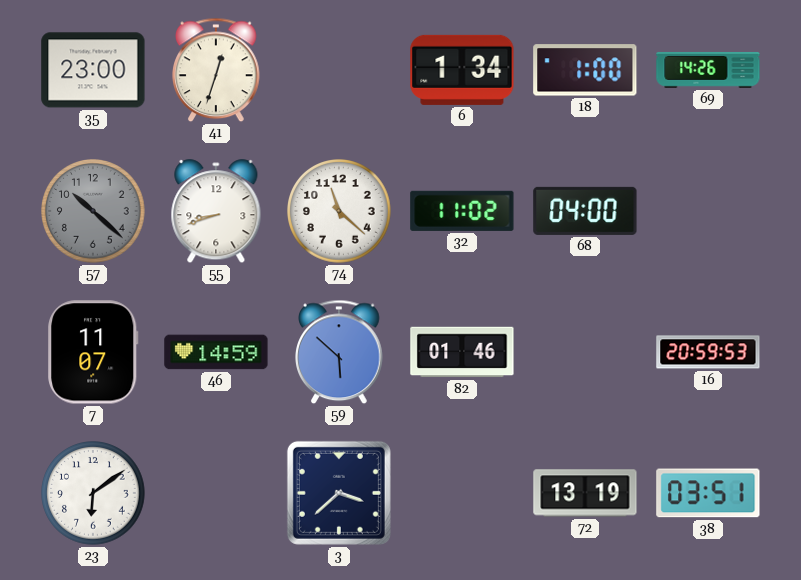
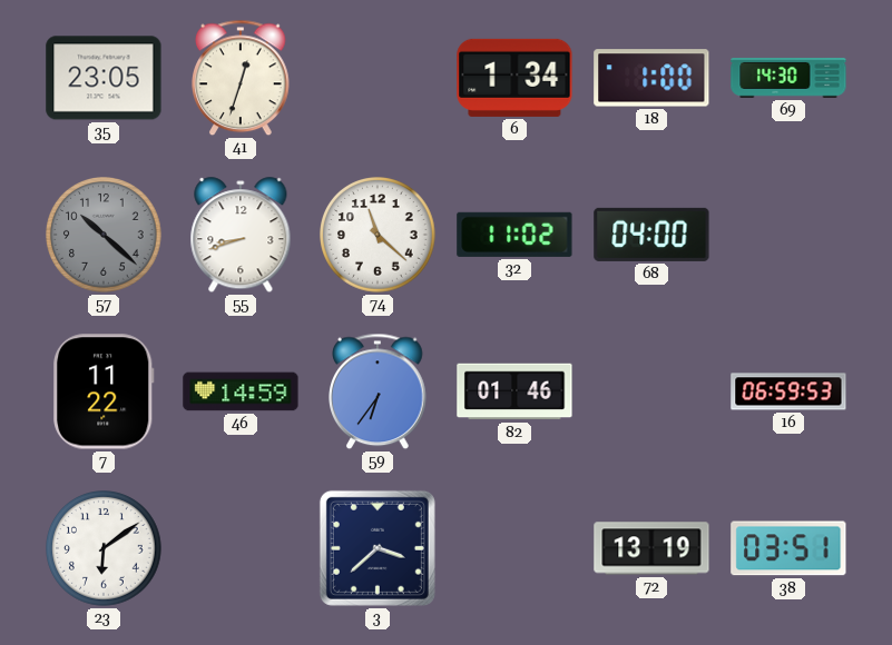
35: 23:00 -> 23:05 (104, 78)
69: 14:26 -> 14:30 (788, 78)
7: 11:07 -> 11:22 (104, 391)
59: 5:52 -> 6:36 (379, 391)
16: 20:59 -> 06:59 (788, 391)
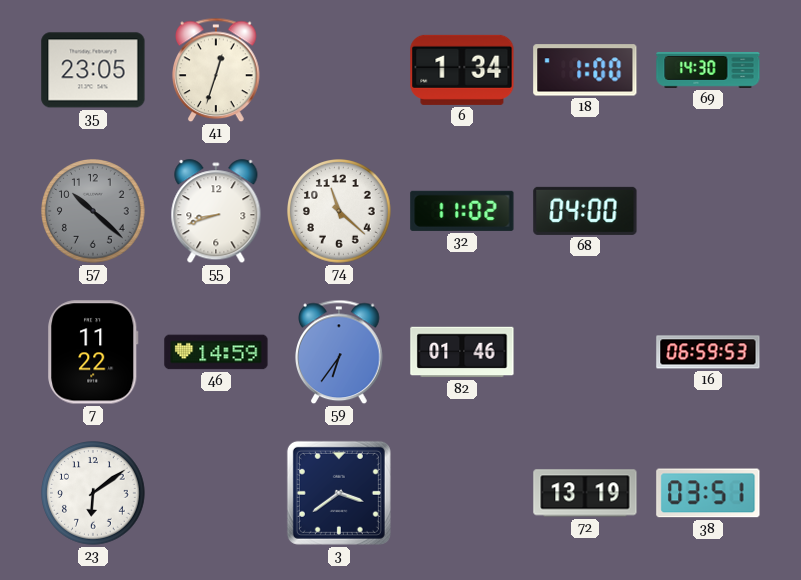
3: 3:38 -> 3:39 (339, 493)
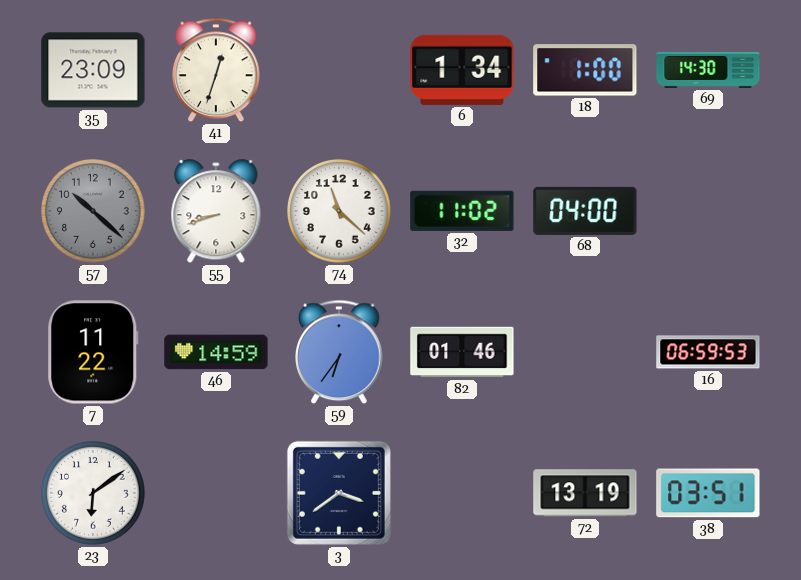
35: 23:05 -> 23:09 (93, 70)
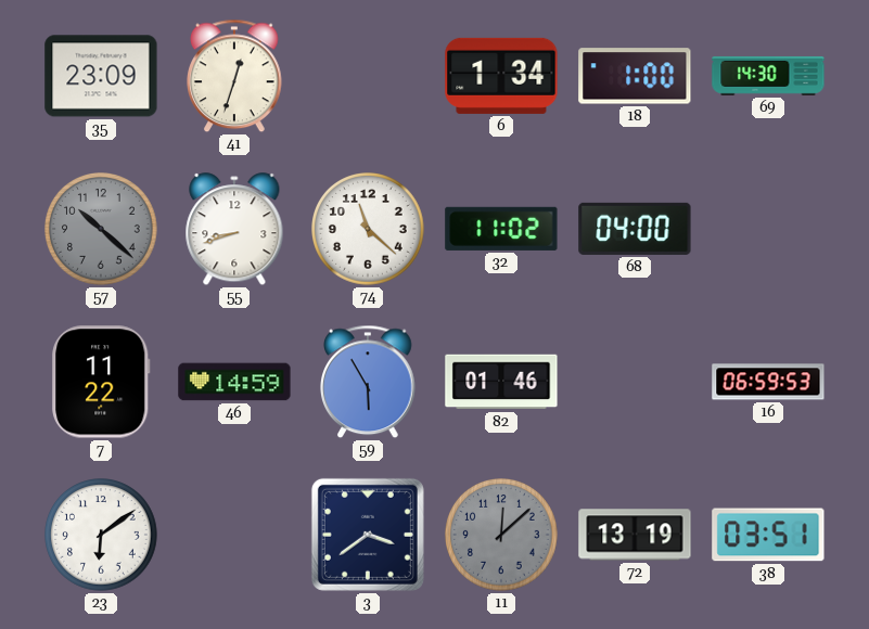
59: 6:36 -> 5:55 (369, 382)
11: none -> 12:08 (502, 536)
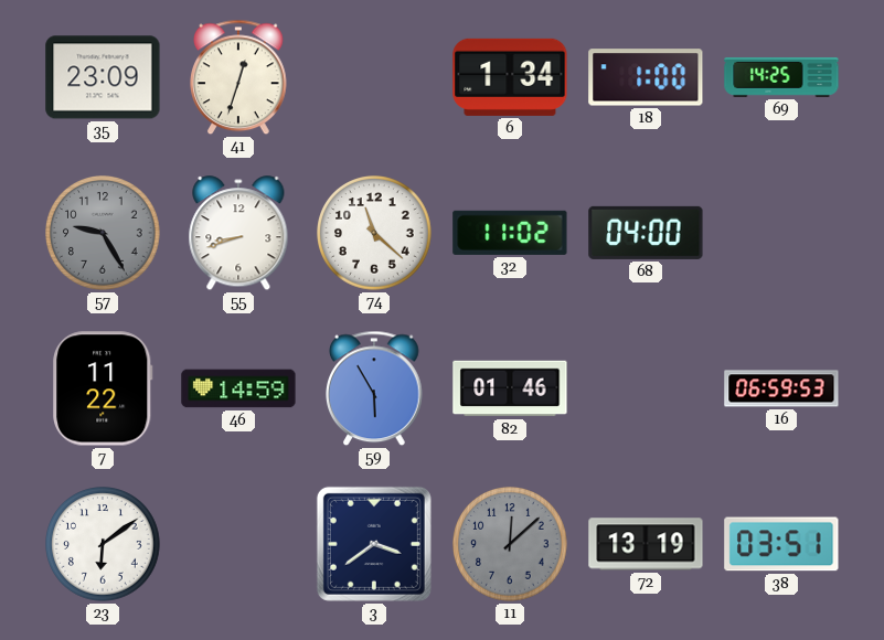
69: 14:30 -> 14:25 (781, 77)
57: 10:22 -> 9:25 (104, 234)
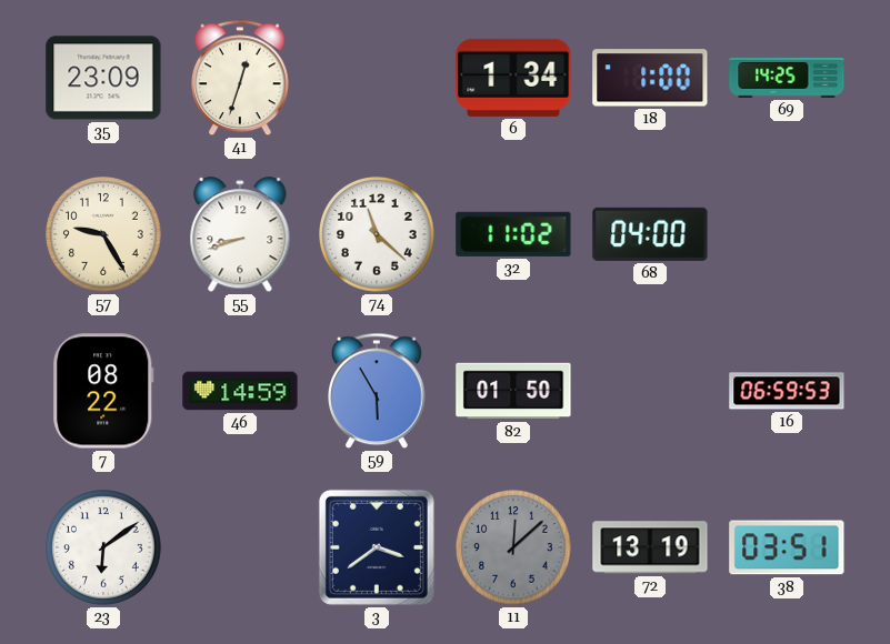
57 dial: grey -> cream (104, 235)
7: 11:22 -> 08:22 (103, 391)
82: 01:46 -> 01:50 (513, 391)
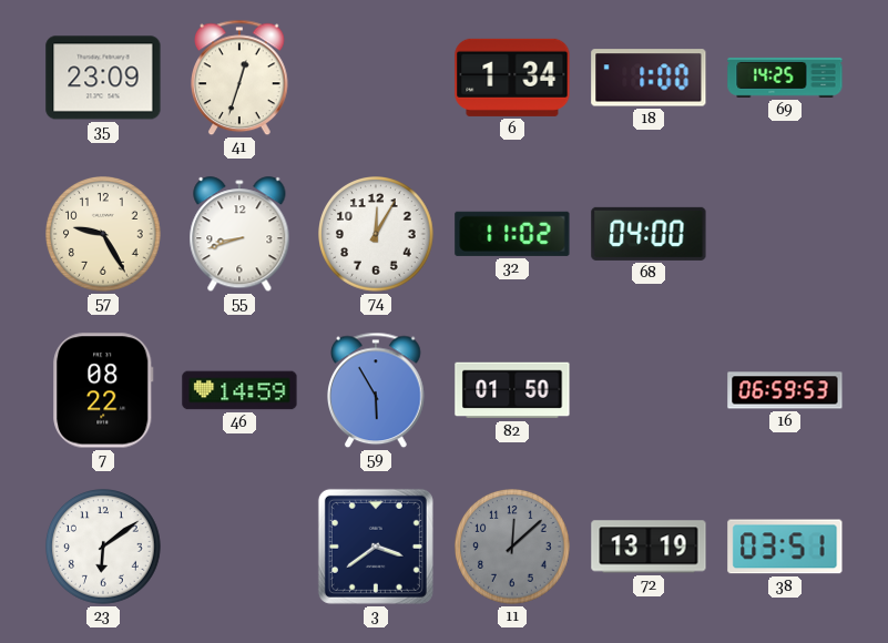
74: 11:22 -> 12:05 (377, 235)
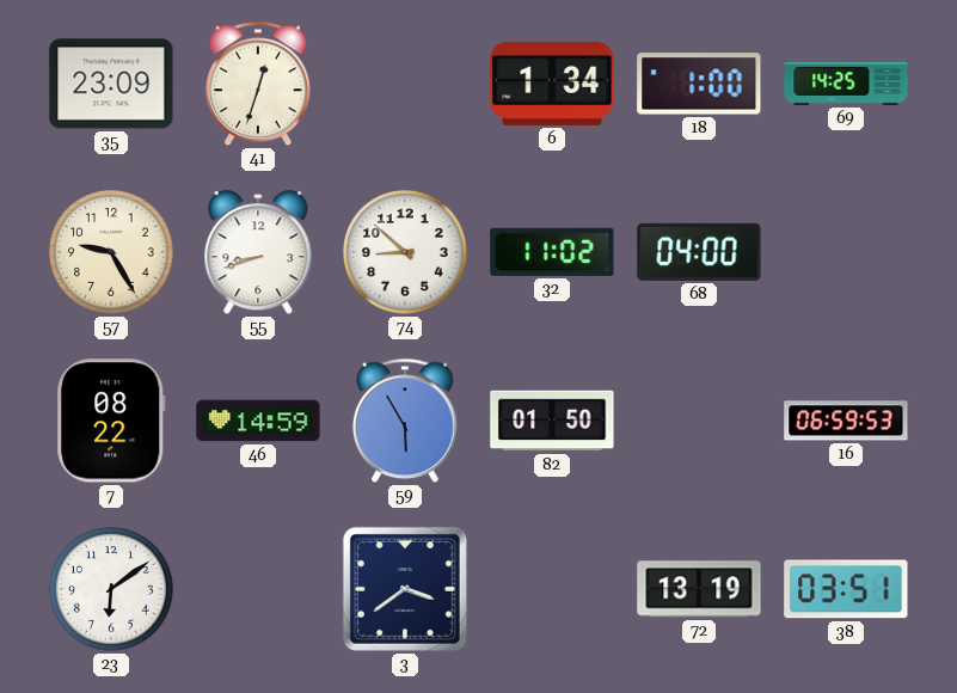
74: 12:05 -> 8:52 (406, 253)
11: 12:08 -> none (513, 548)
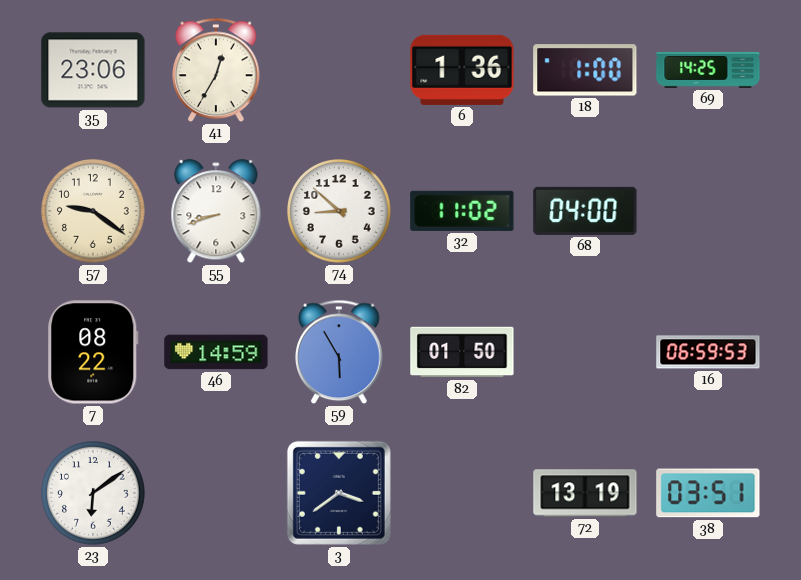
35: 23:09 -> 23:06 (93, 70)
41: 12:33 -> 12:35 (217, 70)
6: 1:34 -> 1:36 (462, 70)
57: 9:25 -> 9:21 (94, 212)
